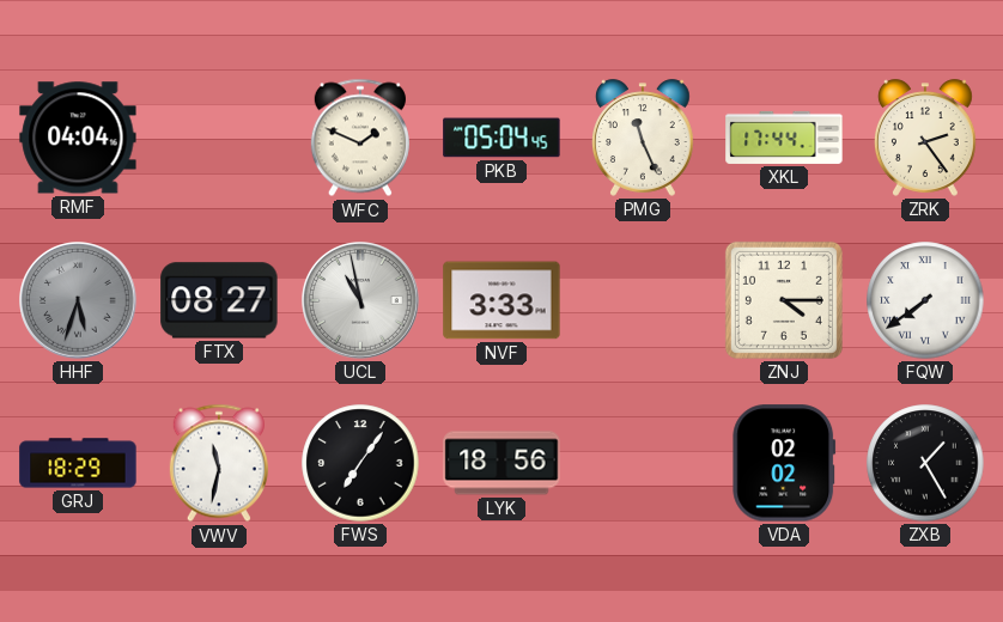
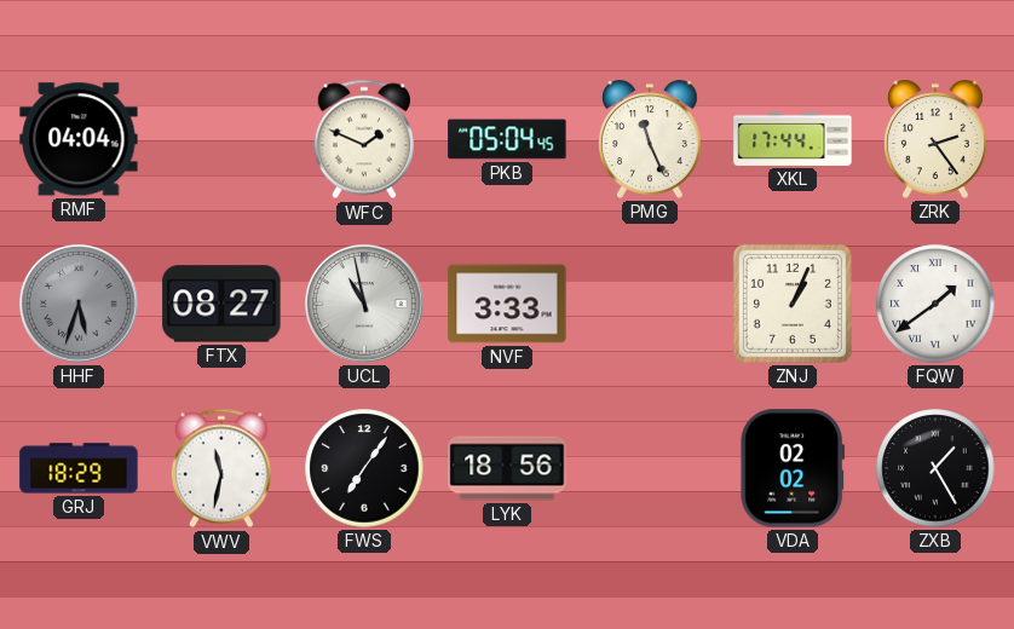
ZNJ: 4:15 -> 1:04 (793, 304)
FQW: 7:39 -> 1:39 (935, 304)
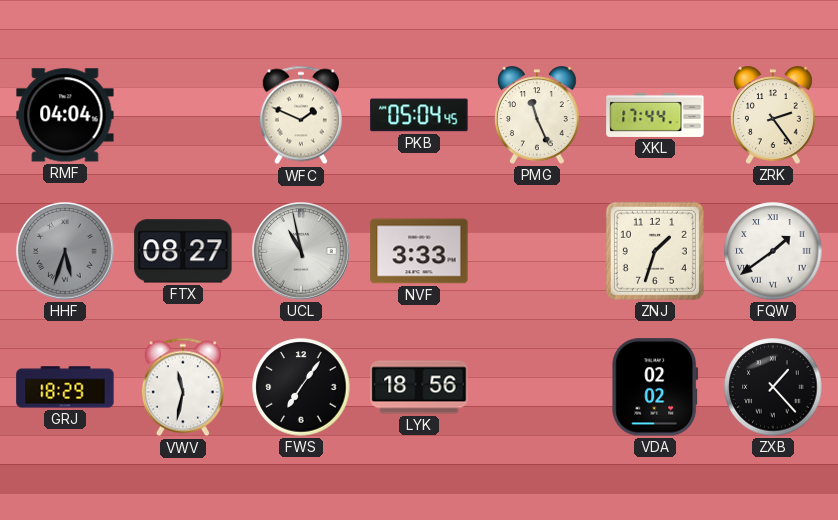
ZNJ: 1:04 -> 1:33 (655, 251)
ZXB: 1:25 -> 1:23 (773, 387)
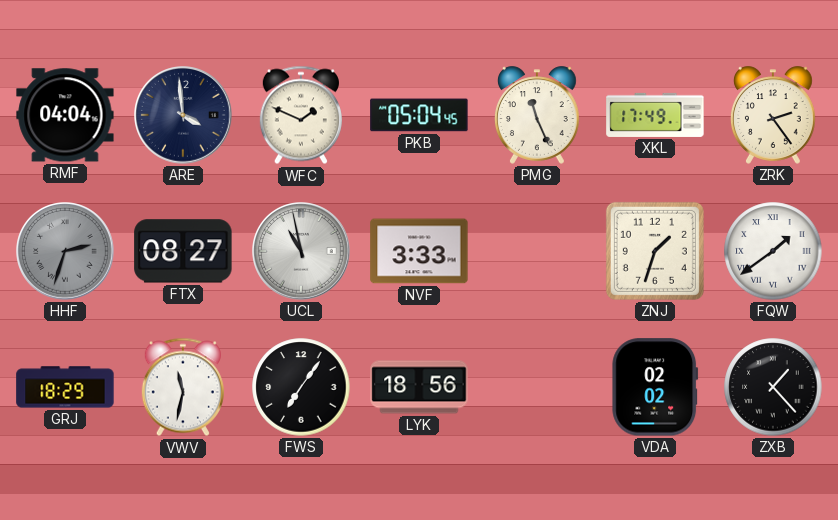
ARE: none -> 3:59 (184, 116)
XKL: 17:44 -> 17:49 (655, 115)
HHF: 5:33 -> 2:33 (66, 252)
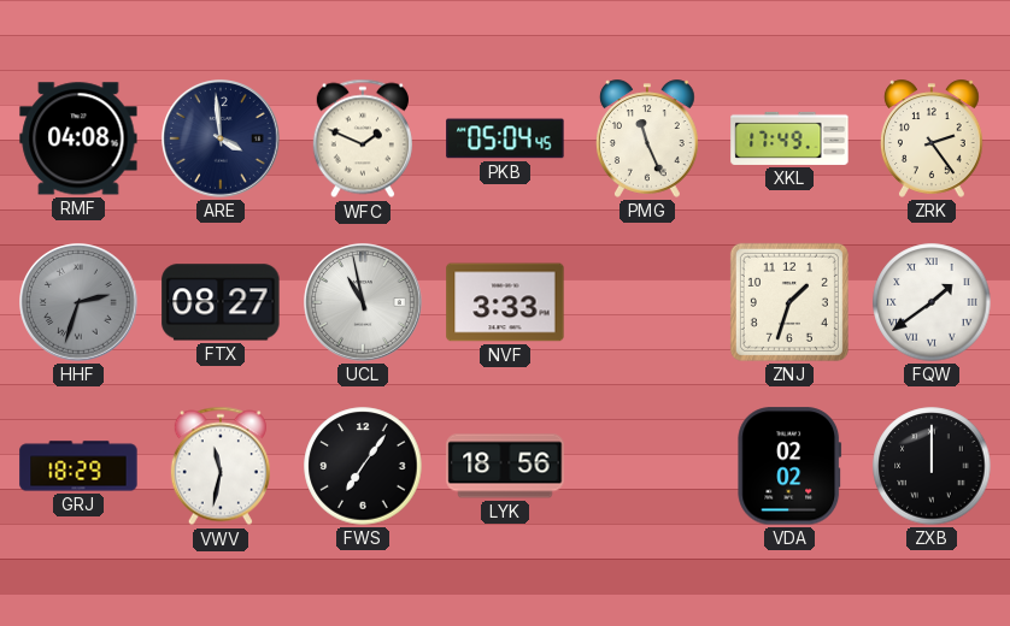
RMF: 04:04 -> 04:08 (78, 138)
ZXB: 1:23 -> 12:00 (932, 466)
